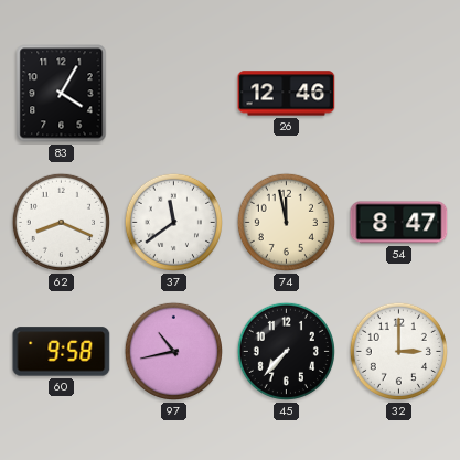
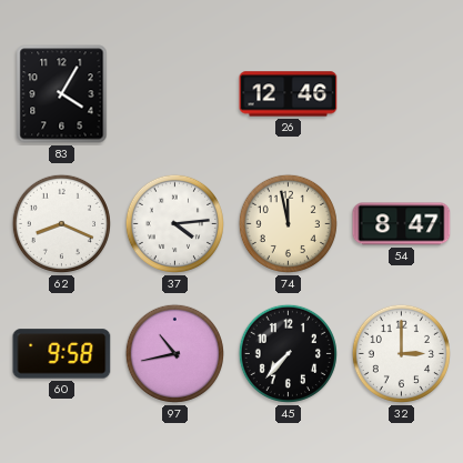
37: 11:39 -> 4:14 (174, 223)
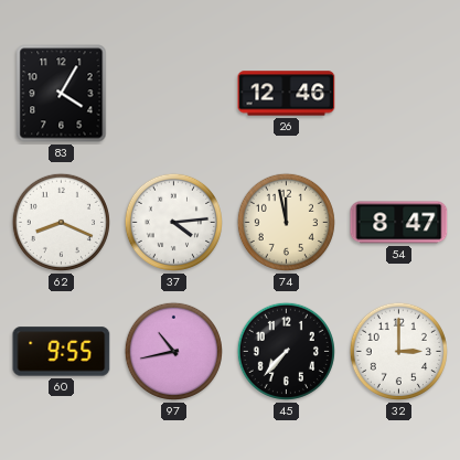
60: 9:58 -> 9:55 (62, 352)
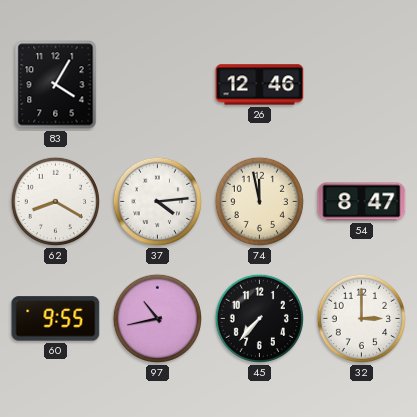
62: 8:19 -> 8:20 (55, 201)
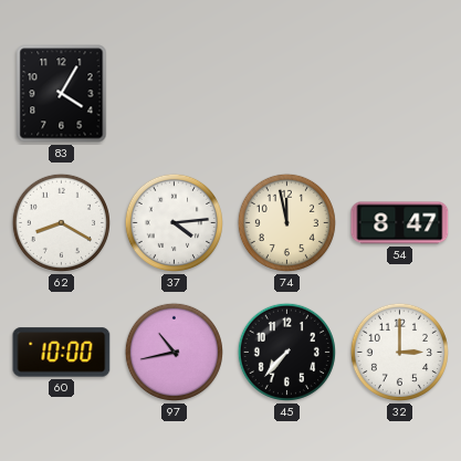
26: 12:46 -> none (260, 85)
60: 9:55 -> 10:00 (62, 353)
